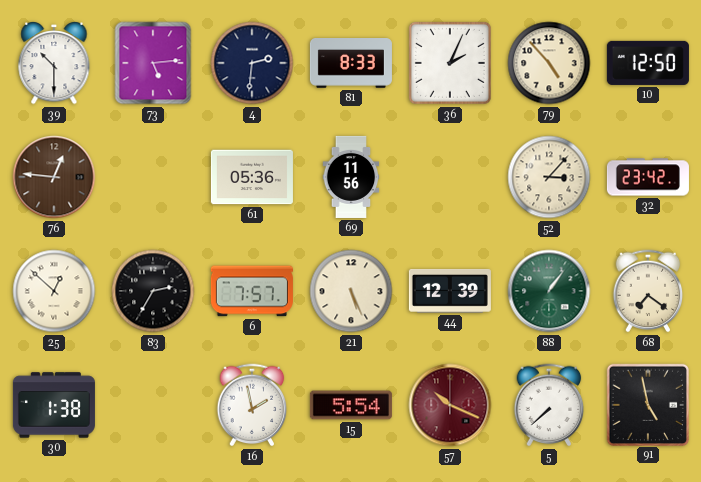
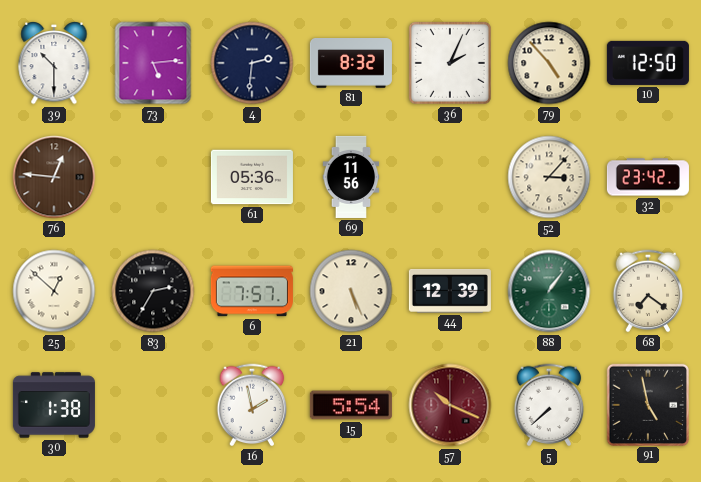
81: 8:33 -> 8:32 (351, 64)
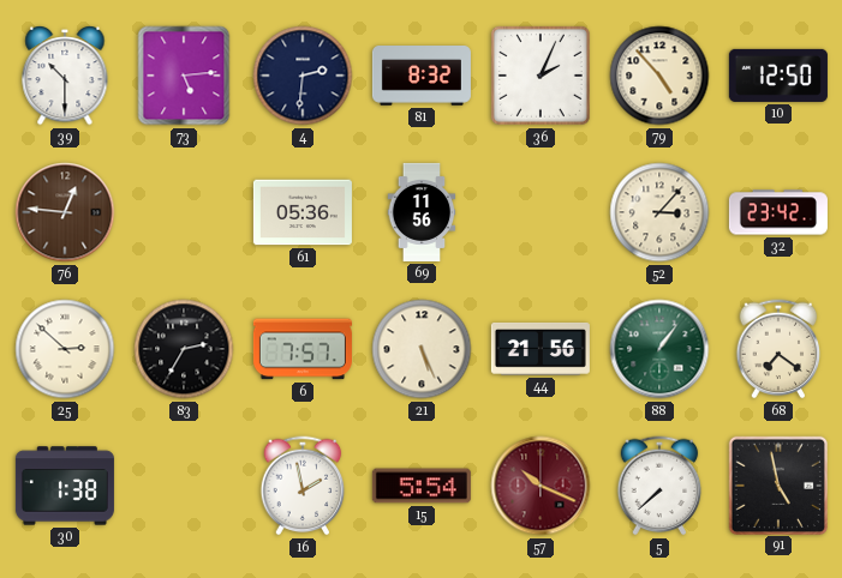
25: 12:52 -> 2:52 (65, 349)
44: 12:39 -> 21:56 (541, 349)
